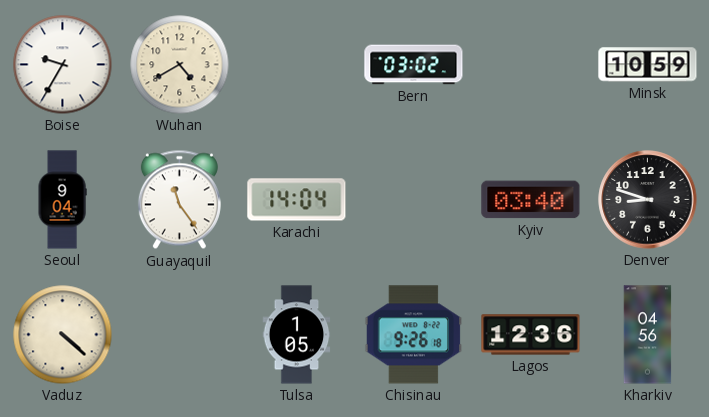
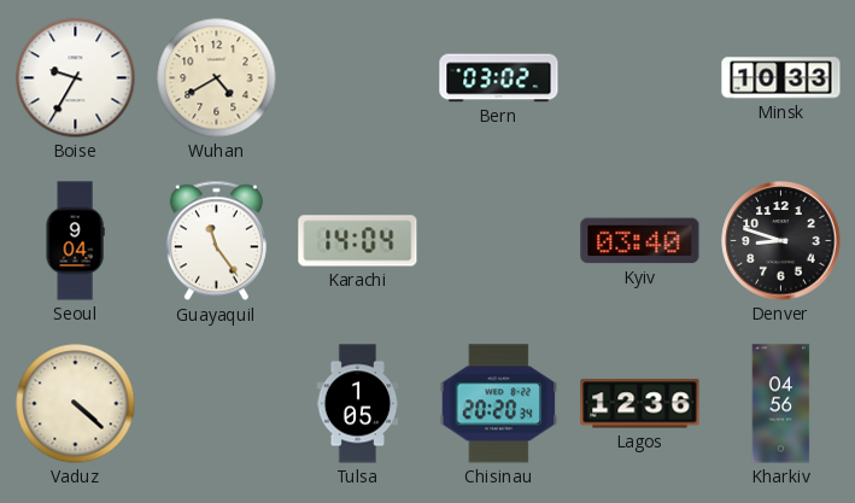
Minsk: 10:59 -> 10:33 (781, 78)
Chisinau: 9:26 -> 20:20 (499, 404)
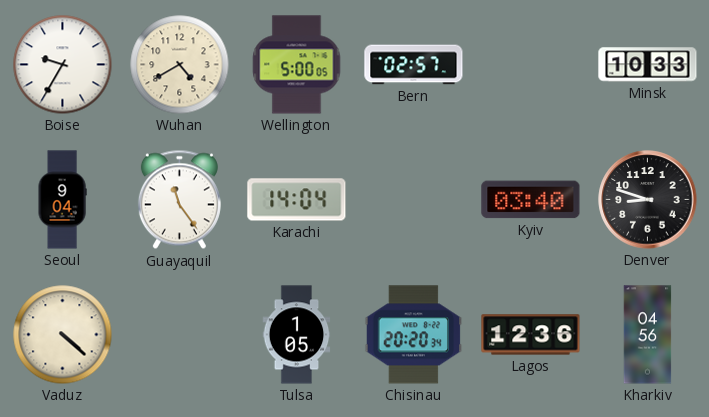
Wellington: none -> 5:00 (297, 65)
Bern: 03:02 -> 02:57 (414, 65)
